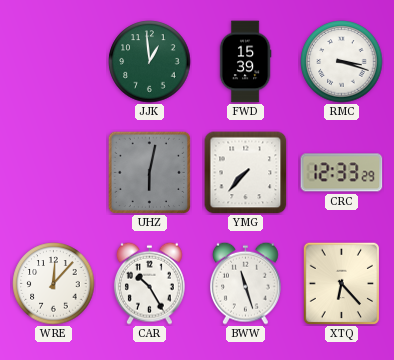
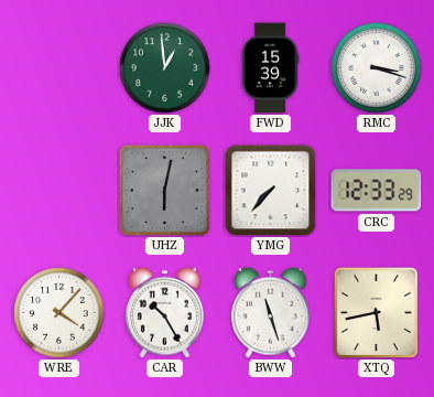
WRE: 12:07 -> 4:07 (59, 313)
XTQ: 6:23 -> 5:43 (377, 312)
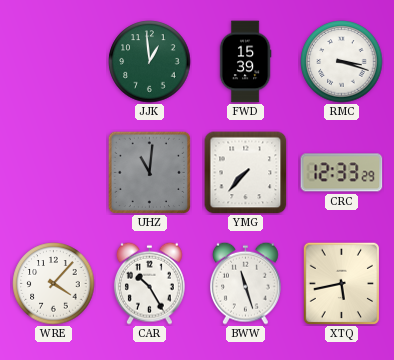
UHZ: 6:02 -> 11:01 (149, 172)
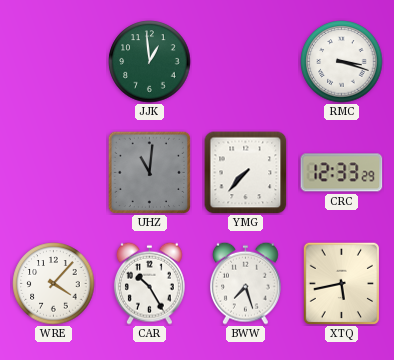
FWD: 15:39 -> none (245, 62)
BWW: 11:27 -> 7:27 (245, 283)
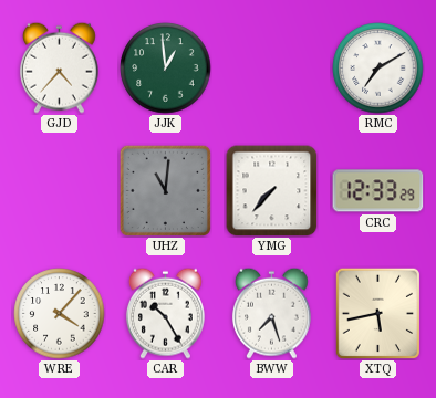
GJD: none -> 4:37 (59, 67)
RMC: 3:18 -> 7:10 (378, 69)
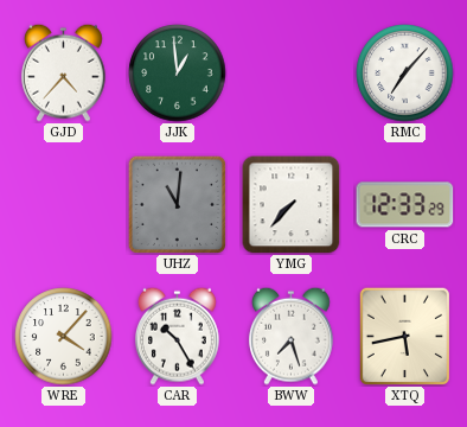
RMC: 7:10 -> 7:07 (405, 74)
